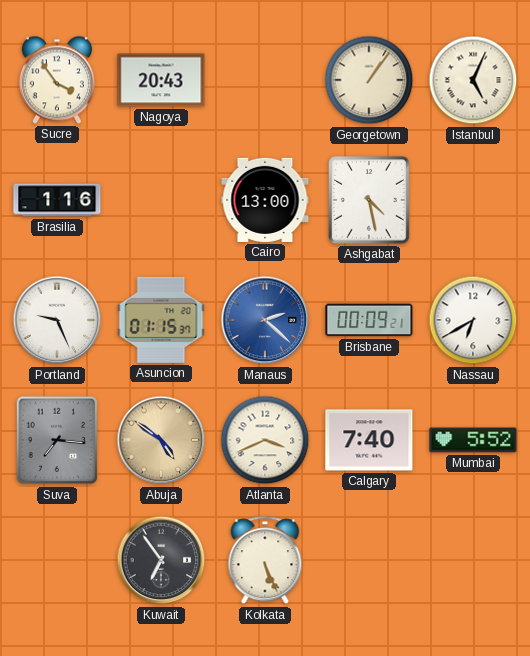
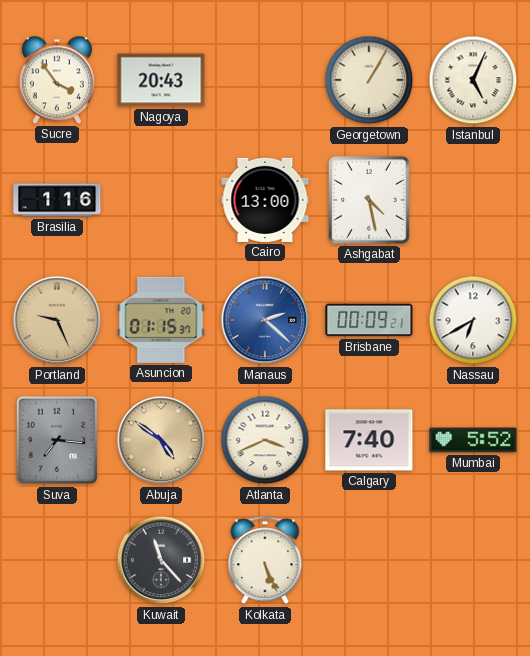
Georgetown: 1:06 -> 1:05 (369, 80)
Portland dial: white -> champagne (57, 320)
Kuwait: 6:54 -> 11:23 (161, 560)
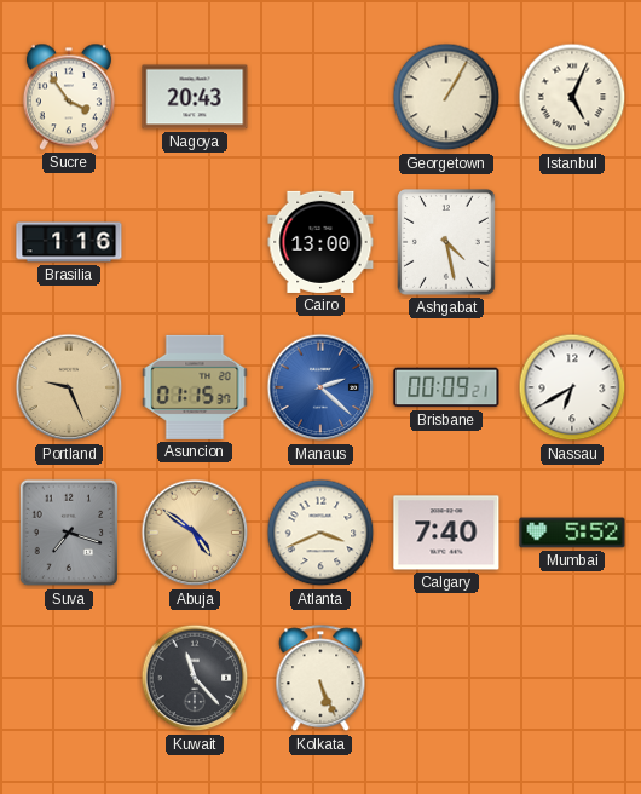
Suva: 7:16 -> 7:18 (69, 533)
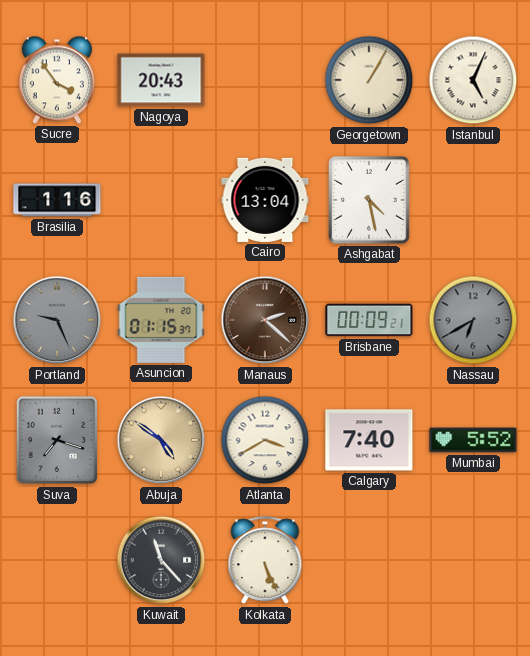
Cairo: 13:00 -> 13:04 (265, 200)
Portland dial: champagne -> grey (57, 320)
Manaus dial: blue -> brown (265, 320)
Nassau dial: white -> grey (473, 320)
Atlanta: 3:41 -> 3:40 (265, 440)
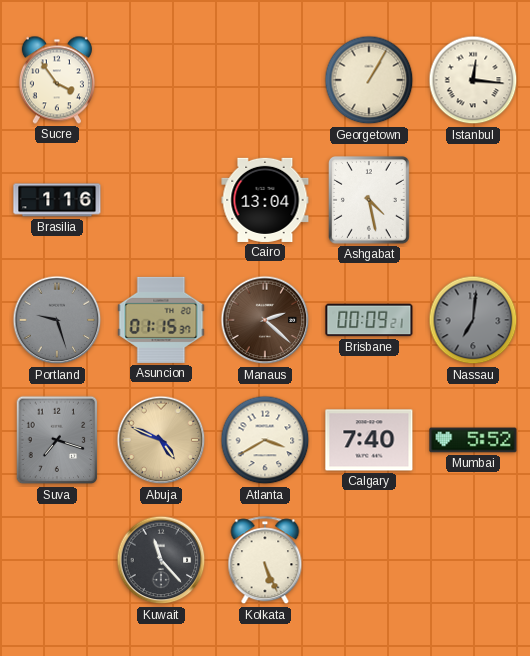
Nagoya: 20:43 -> none (161, 80)
Istanbul: 5:04 -> 12:16 (473, 80)
Portland: 9:26 -> 9:27 (57, 320)
Nassau: 6:40 -> 7:01 (473, 320)
Abuja: 4:51 -> 4:49 (161, 440)
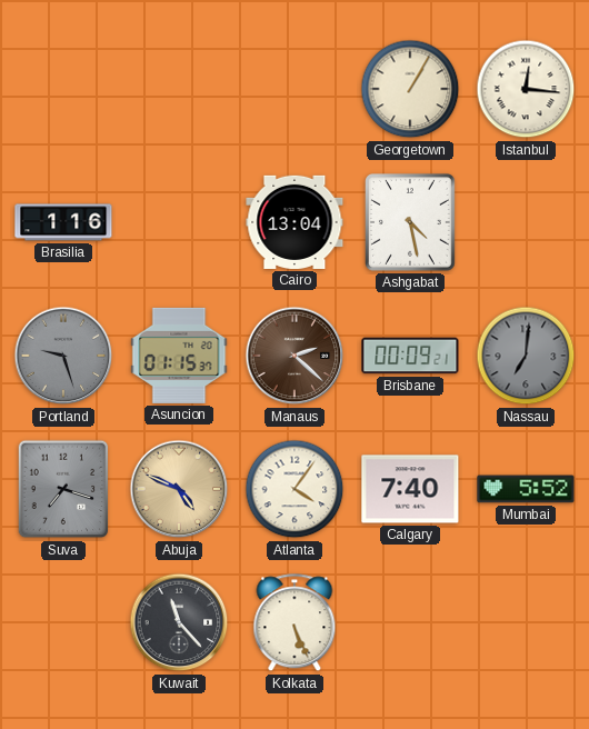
Sucre: 3:54 -> none (57, 80)
Atlanta: 3:40 -> 4:06 (294, 489)
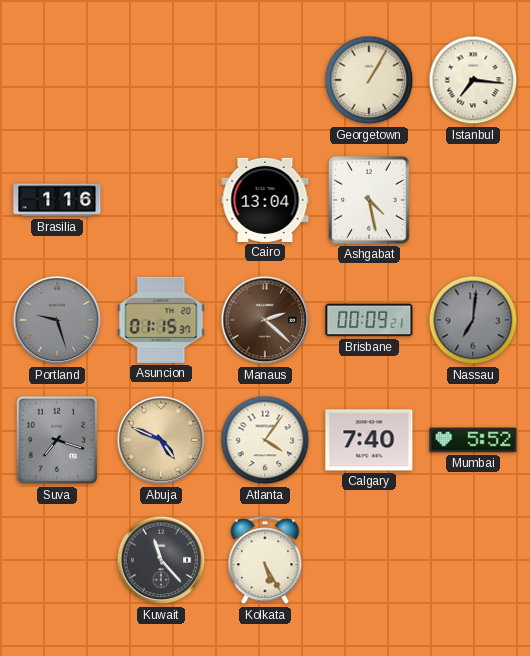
Istanbul: 12:16 -> 7:16 (473, 80)
Kolkata: 5:26 -> 5:25 (265, 561)
